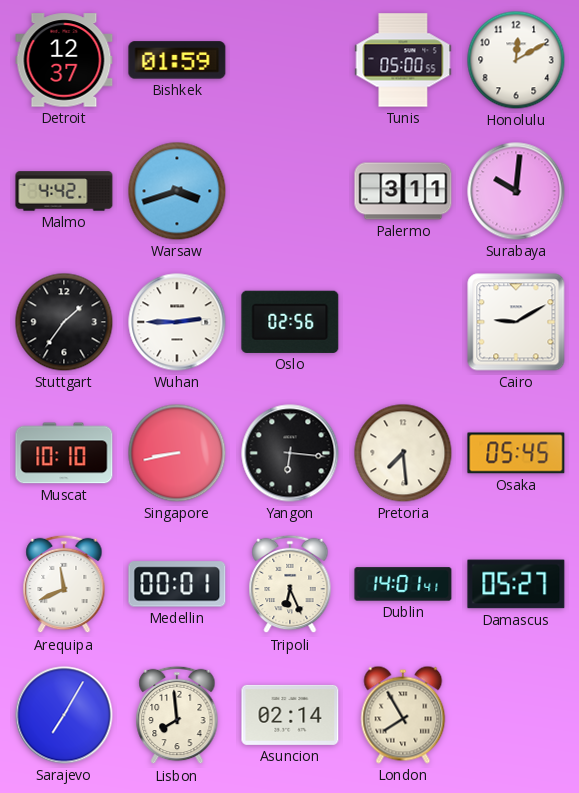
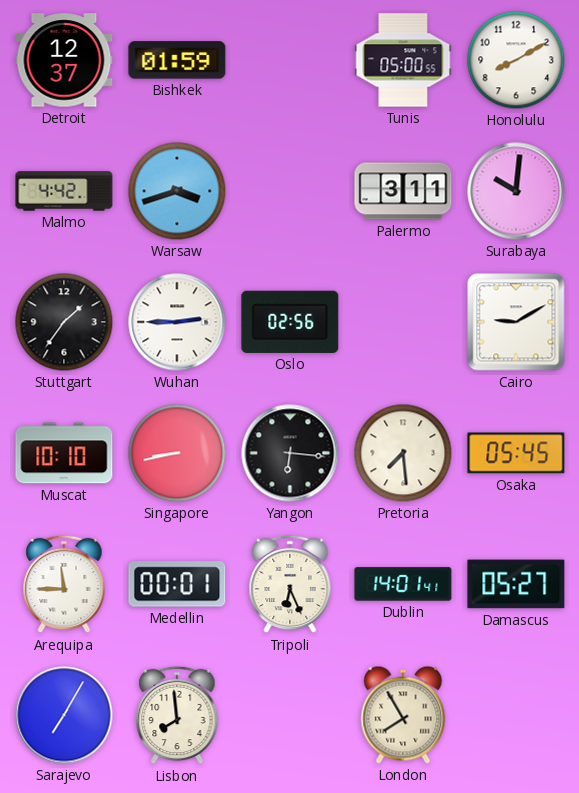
Honolulu: 12:10 -> 8:10 (516, 60)
Arequipa: 11:41 -> 11:45 (64, 584)
Asuncion: 02:14 -> none (290, 715)
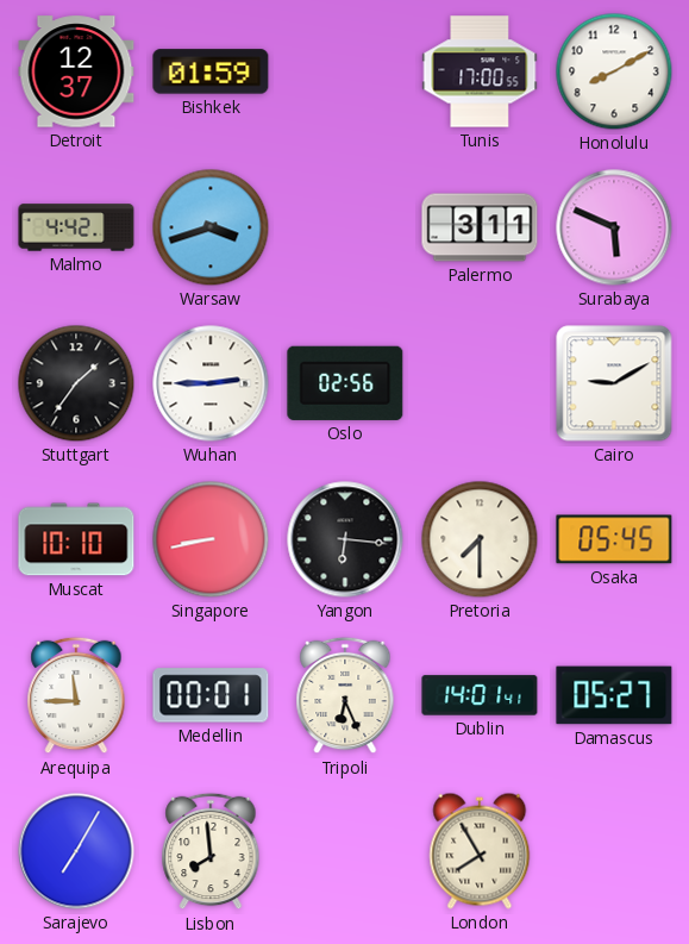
Tunis: 05:00 -> 17:00 (480, 71)
Surabaya: 10:01 -> 5:49 (614, 227)
Pretoria: 7:29 -> 7:30 (480, 539)
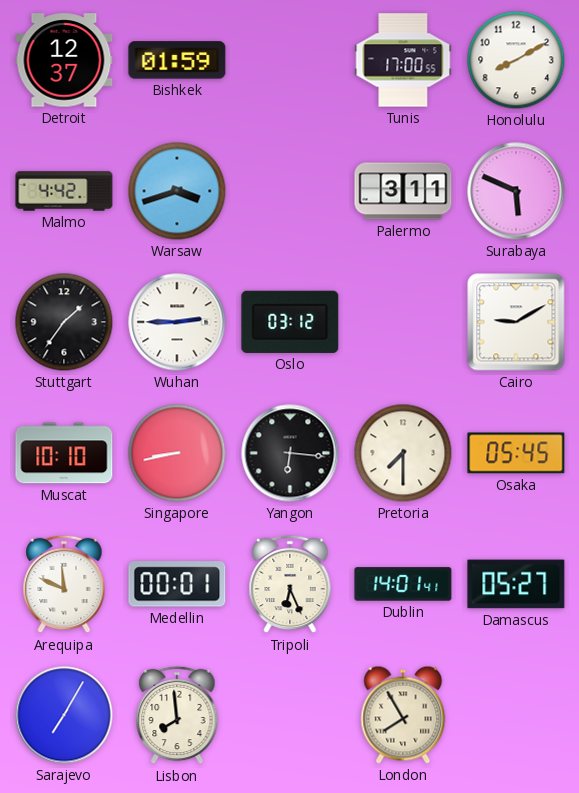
Oslo: 02:56 -> 03:12 (290, 322)
Arequipa: 11:45 -> 11:49 (64, 584)
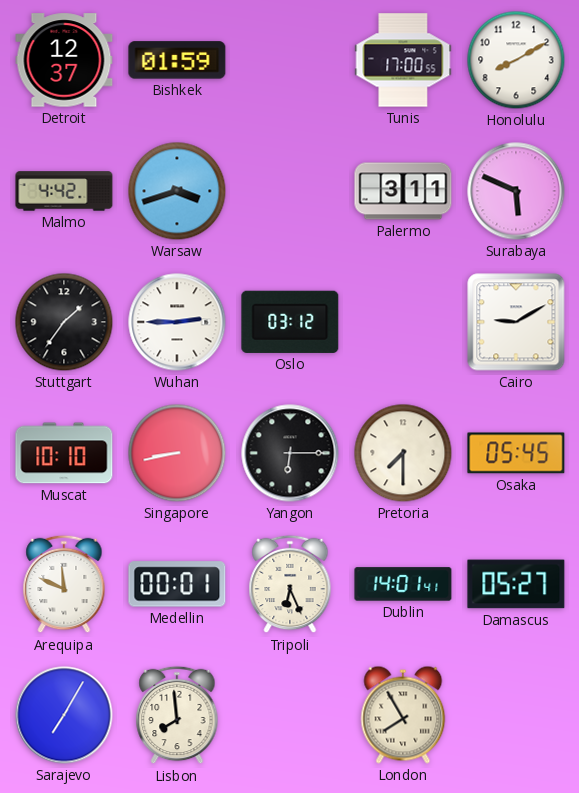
Yangon: 6:16 -> 6:15 (290, 453)
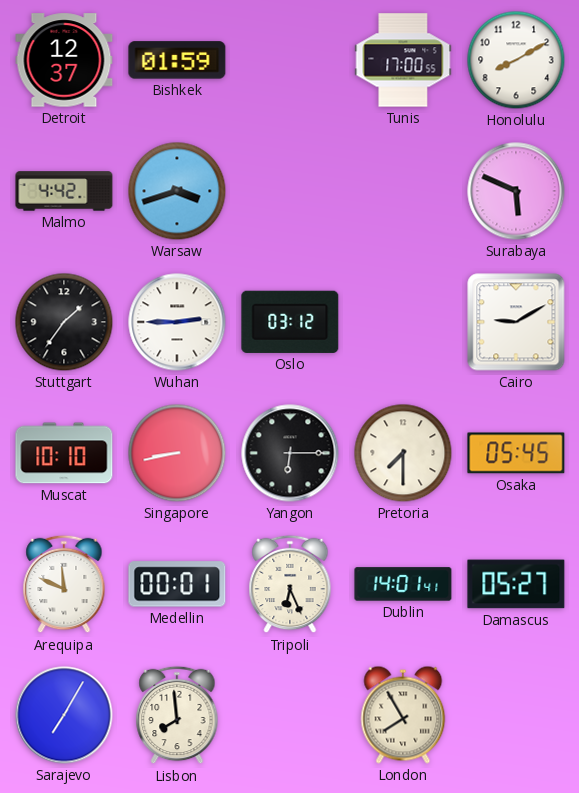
Palermo: 3:11 -> none (403, 191)
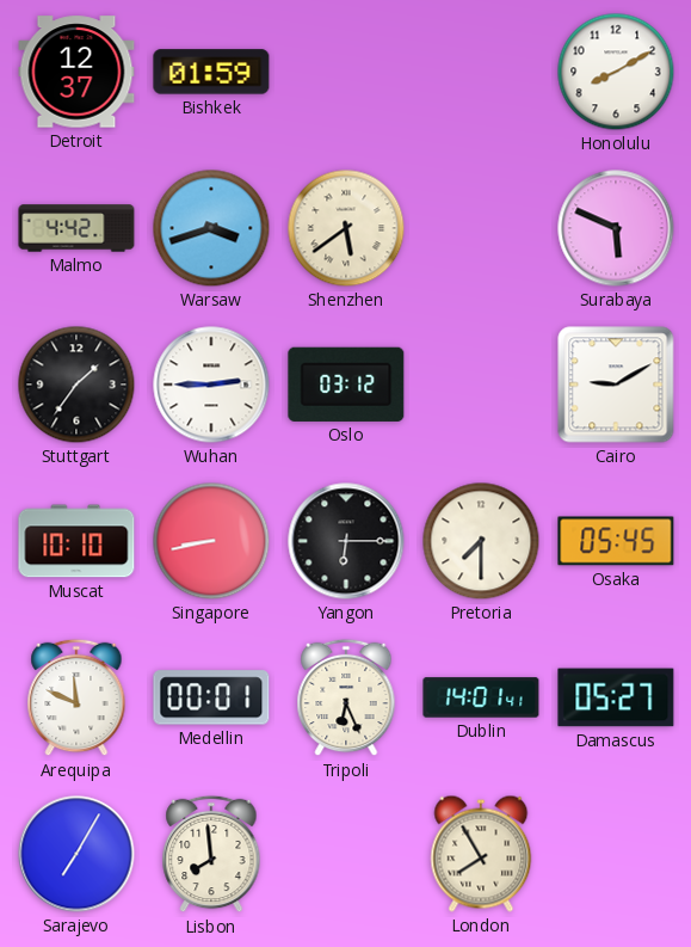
Tunis: 17:00 -> none (403, 60)
Shenzhen: none -> 5:39 (346, 228)
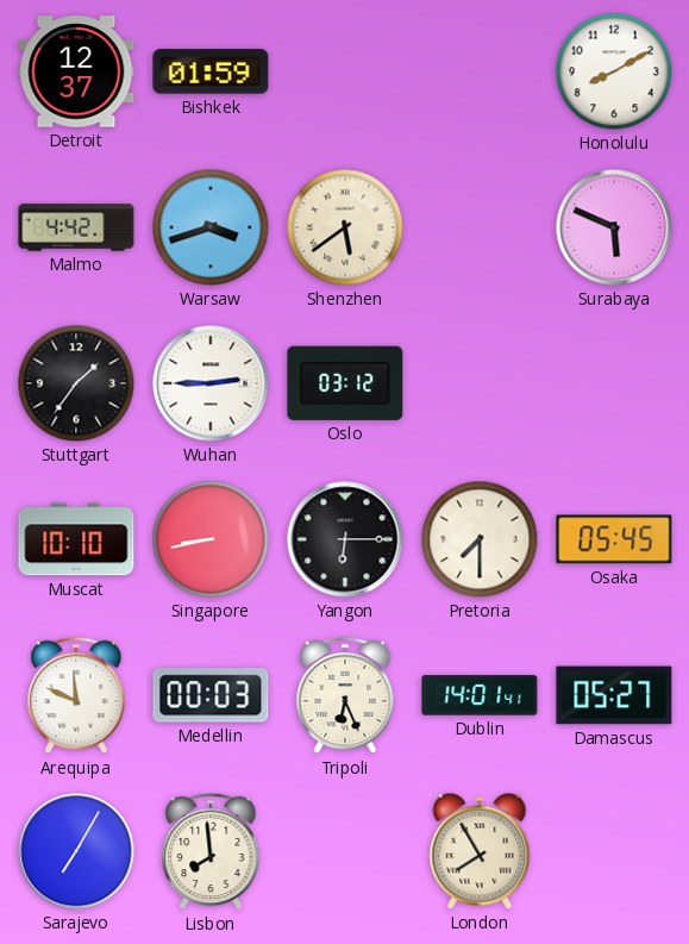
Cairo: 9:10 -> none (616, 385)
Medellin: 00:01 -> 00:03 (211, 695)
